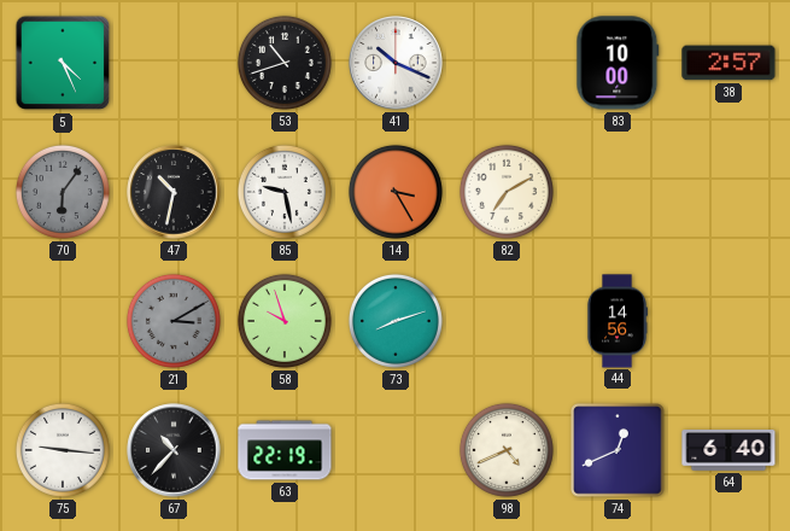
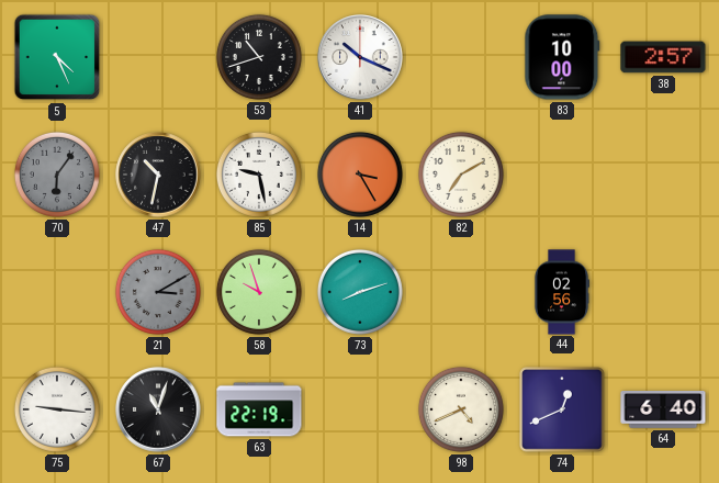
44: 14:56 -> 02:56 (562, 292)
67: 10:37 -> 11:03 (158, 409)
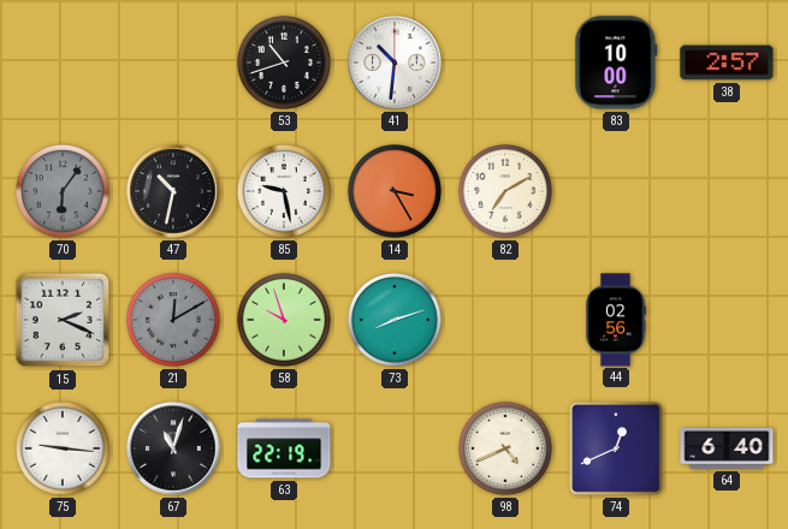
5: 4:26 -> none (57, 57)
41: 10:19 -> 10:31 (395, 63)
15: none -> 2:19 (63, 320)
21: 3:10 -> 12:10 (173, 320)
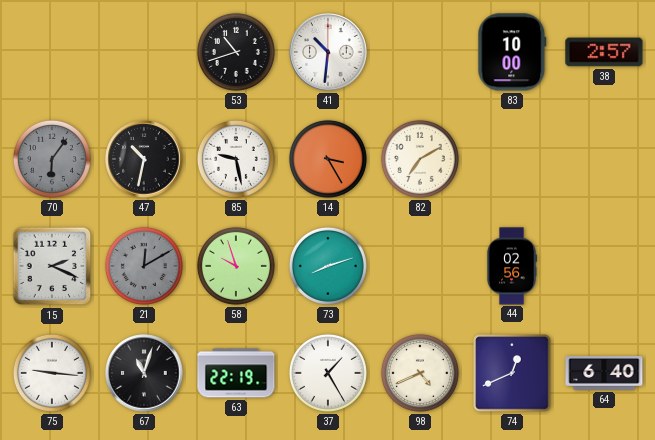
37: none -> 1:25 (328, 373)
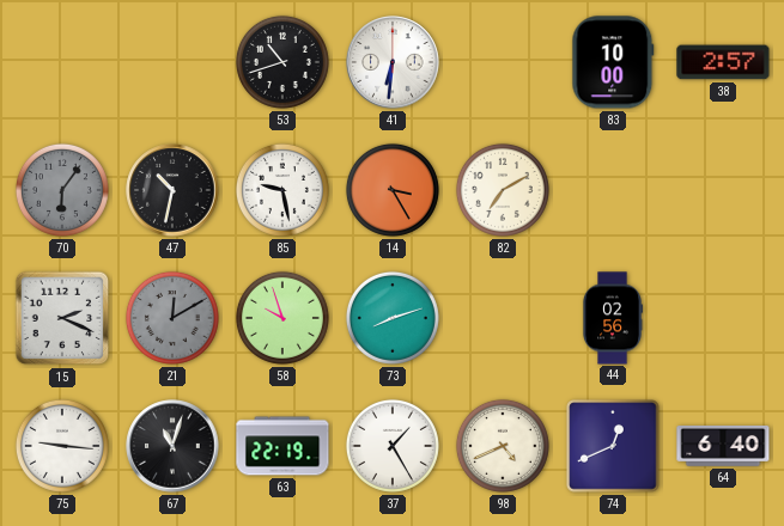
41: 10:31 -> 6:31 (393, 62)
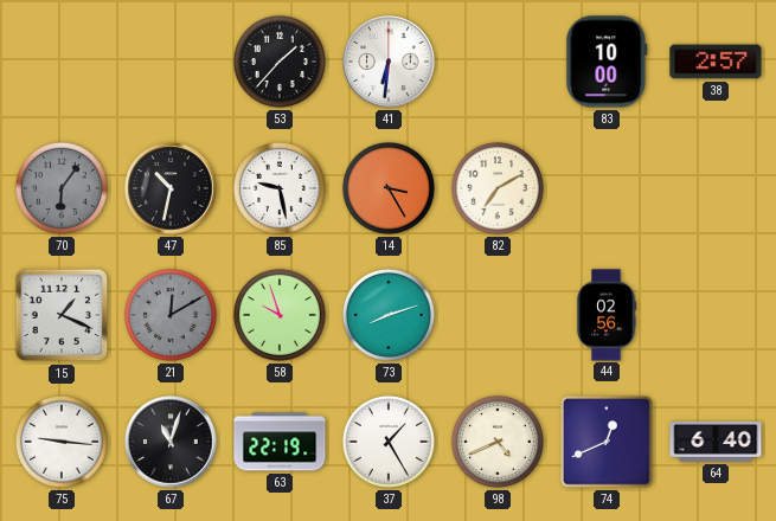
53: 10:42 -> 1:37 (280, 62)
15: 2:19 -> 1:19 (62, 315)
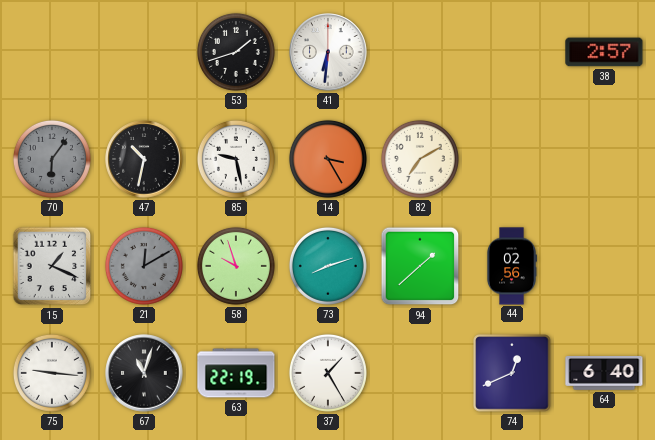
53: 1:37 -> 1:42 (236, 52)
83: 10:00 -> none (607, 62)
94: none -> 1:38 (420, 266)
98: 4:41 -> none (498, 442)
